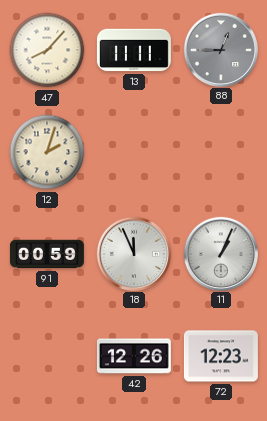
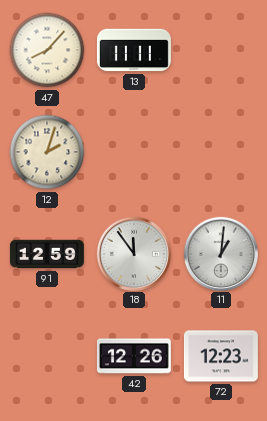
88: 12:45 -> none (220, 49)
91: 00:59 -> 12:59 (47, 254)
18: 11:56 -> 11:54 (133, 253)
11: 1:04 -> 1:01 (220, 253)
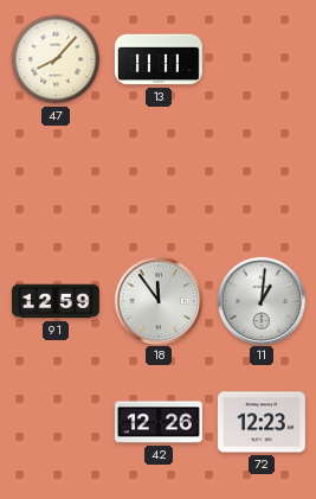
12: 2:03 -> none (47, 152)
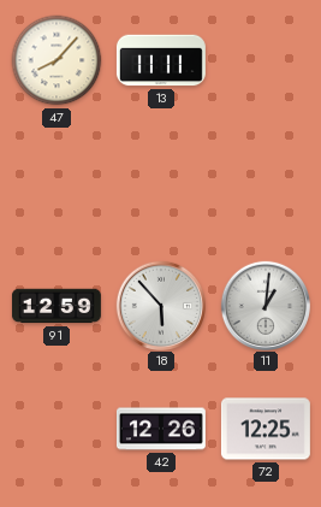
18: 11:54 -> 5:53 (160, 305)
72: 12:23 -> 12:25 (266, 429)
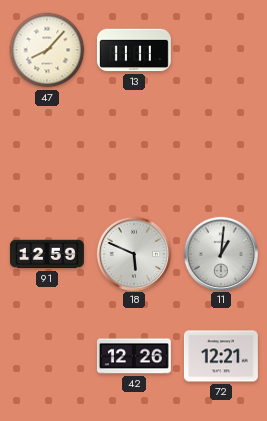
18: 5:53 -> 5:49 (133, 253)
72: 12:25 -> 12:21 (221, 356)
